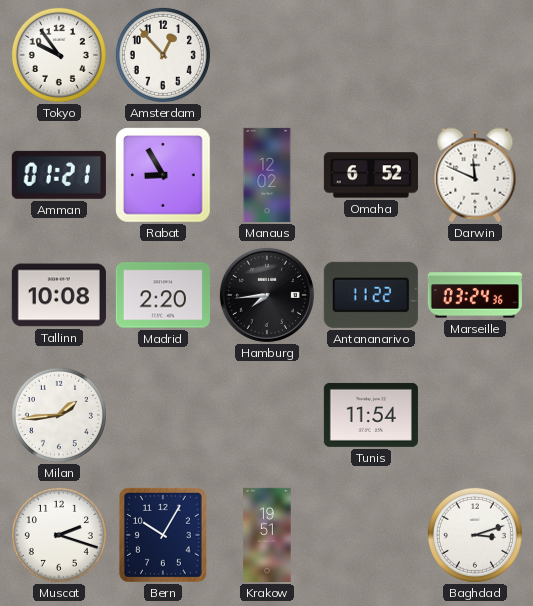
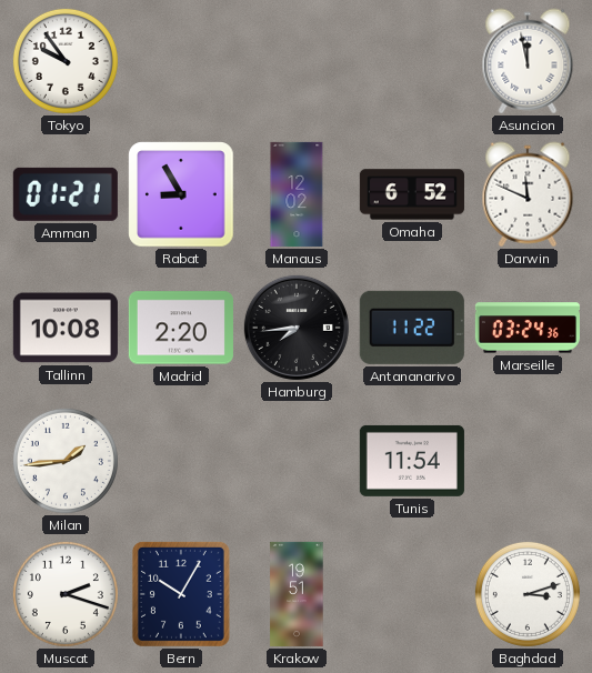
Amsterdam: 12:53 -> none (163, 55)
Asuncion: none -> 11:58 (528, 61)
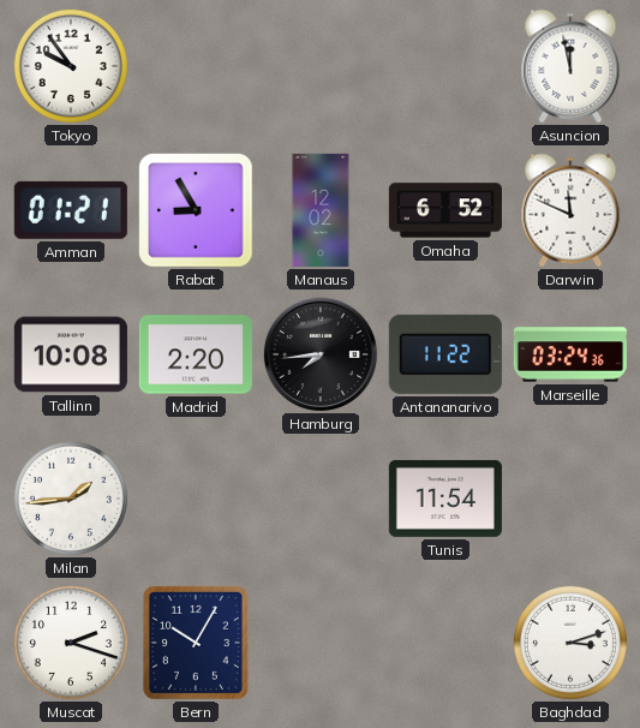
Krakow: 19:51 -> none (297, 594)
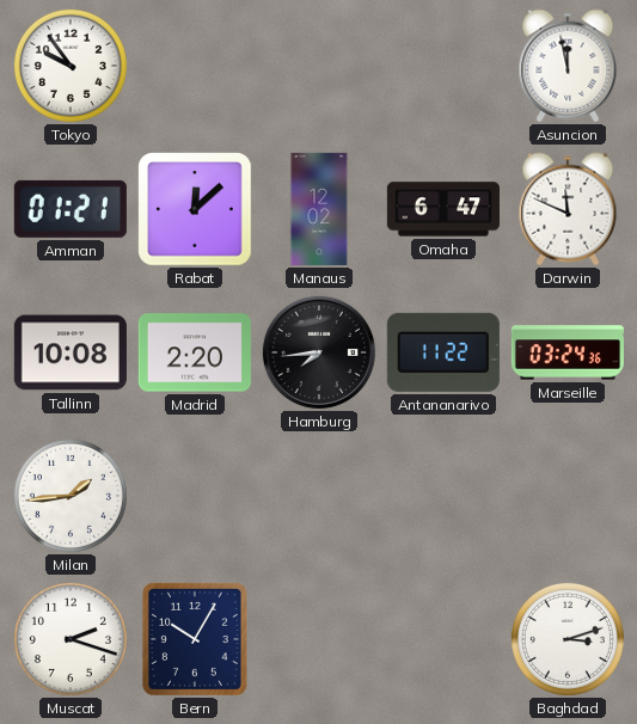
Rabat: 8:55 -> 12:08 (195, 209)
Omaha: 6:52 -> 6:47 (443, 209)
Tunis: 11:54 -> none (445, 499)
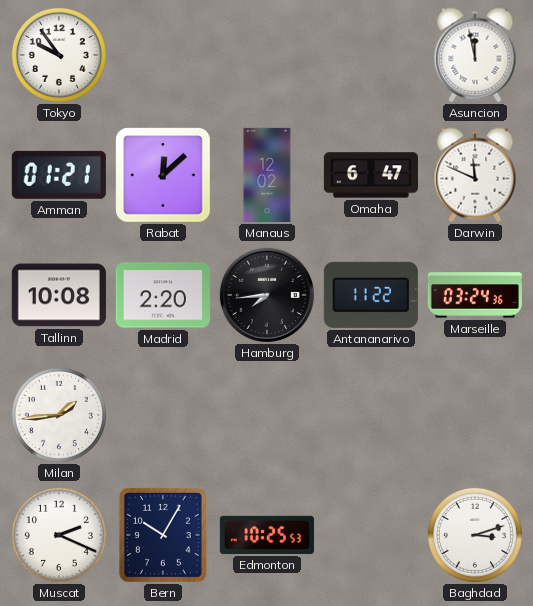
Muscat: 2:18 -> 2:19 (59, 535)
Edmonton: none -> 10:25 (267, 535)
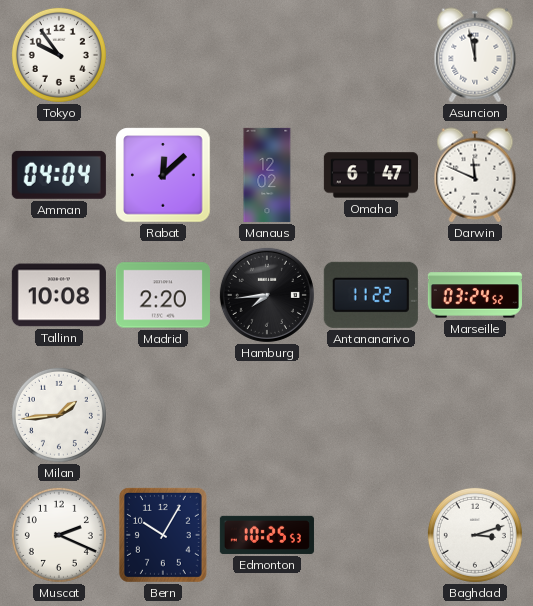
Amman: 01:21 -> 04:04 (59, 175)
Marseille: 03:24:36 -> 03:24:52 (475, 295)
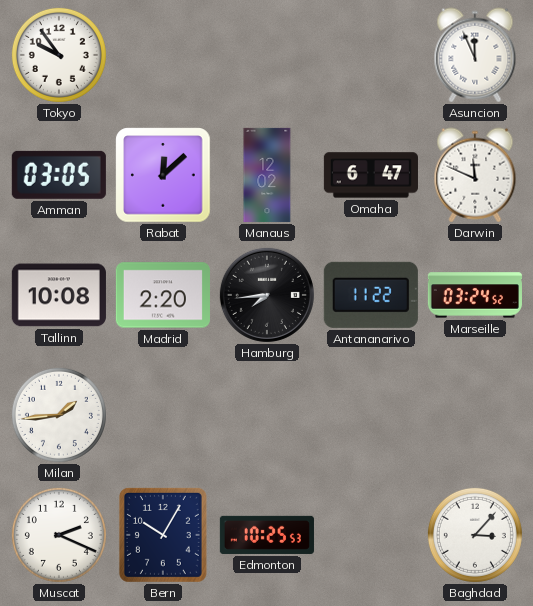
Asuncion: 11:58 -> 11:56 (475, 55)
Amman: 04:04 -> 03:05 (59, 175)
Baghdad: 3:12 -> 3:07 (475, 535)
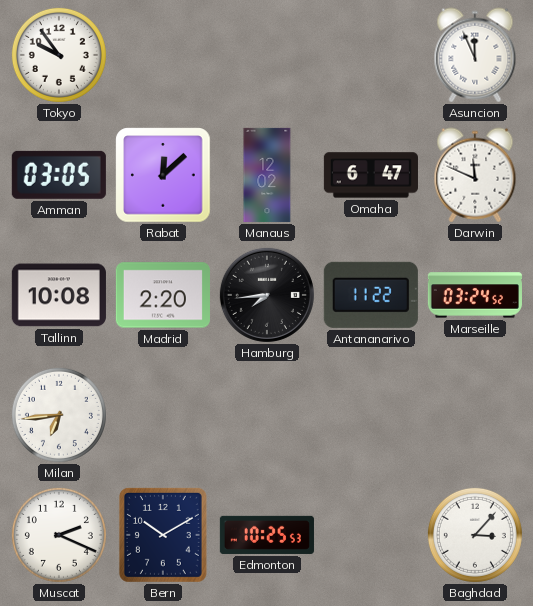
Milan: 1:44 -> 6:44 (59, 415)
Bern: 10:05 -> 10:10 (163, 535)
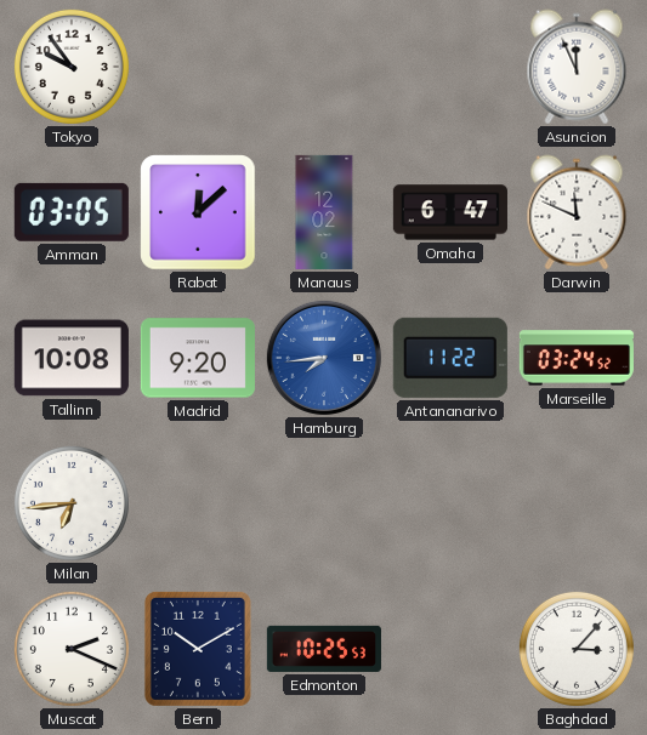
Madrid: 2:20 -> 9:20 (198, 358)
Hamburg dial: black -> blue (324, 358)
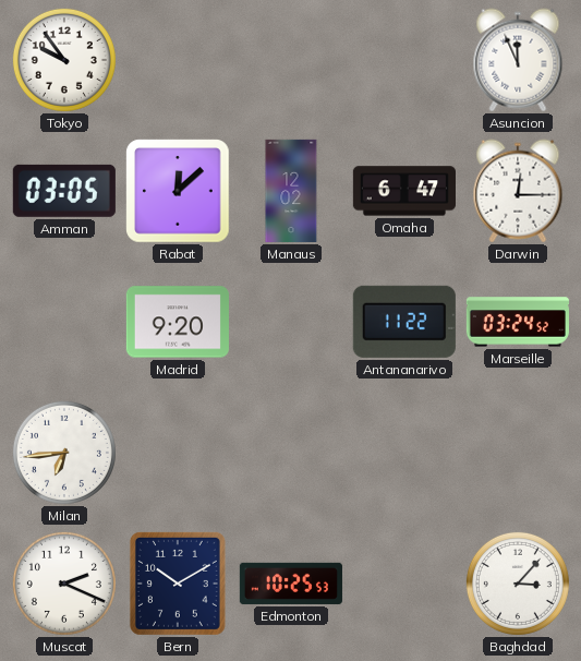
Darwin: 11:49 -> 12:15 (518, 191)
Tallinn: 10:08 -> none (72, 358)
Hamburg: 7:44 -> none (324, 358)
